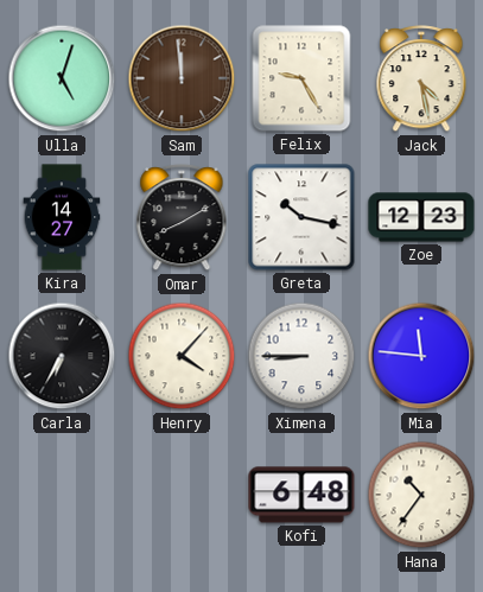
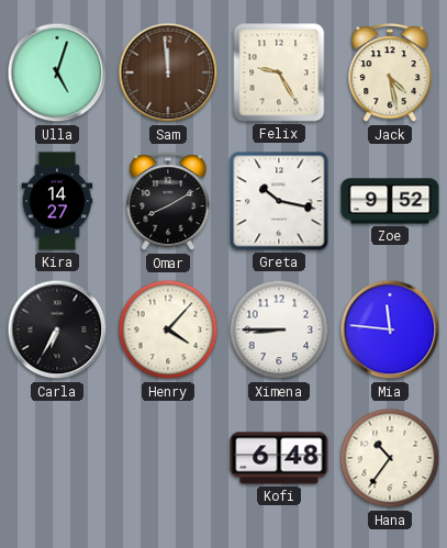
Zoe: 12:23 -> 9:52 (390, 201)
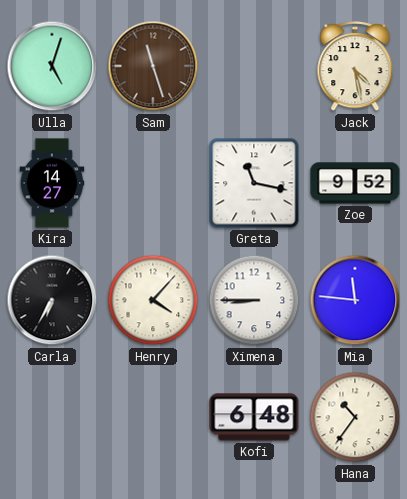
Sam: 11:59 -> 11:27 (153, 66)
Felix: 9:25 -> none (279, 72)
Omar: 8:10 -> none (168, 202)
Greta: 10:17 -> 11:17 (254, 183)
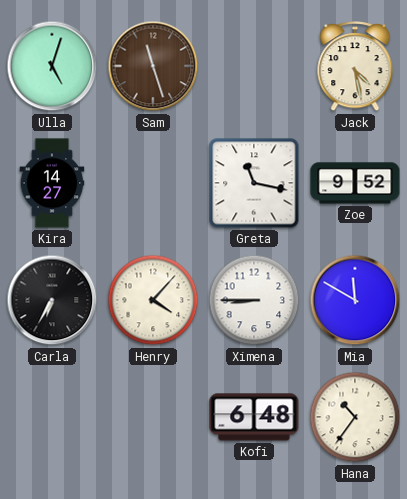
Mia: 11:46 -> 11:50 (355, 300)
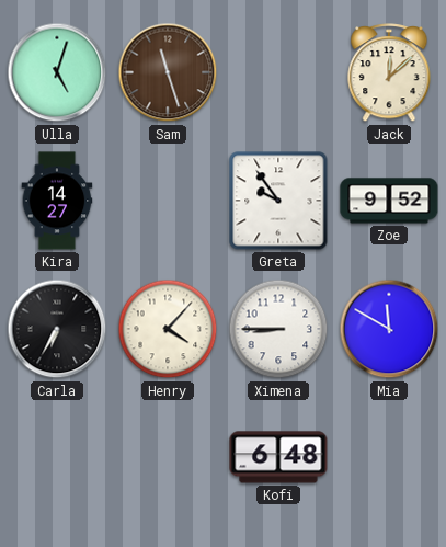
Jack: 4:28 -> 12:08 (389, 73)
Greta: 11:17 -> 9:54 (278, 201)
Hana: 10:36 -> none (355, 417)
